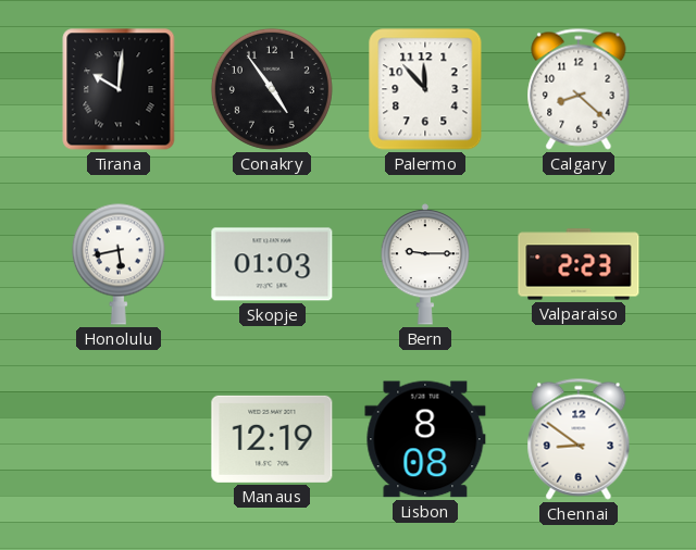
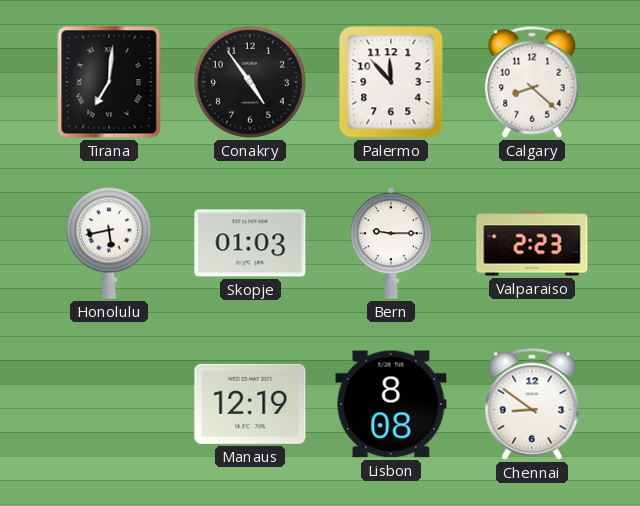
Tirana: 10:01 -> 7:01 (109, 82)
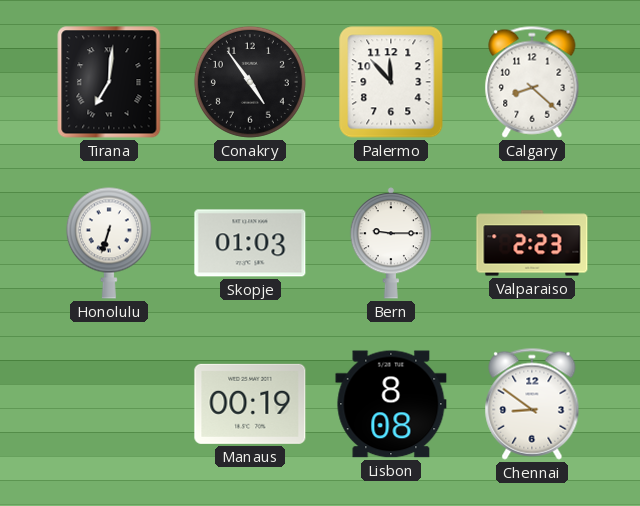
Honolulu: 5:43 -> 6:33 (109, 243)
Manaus: 12:19 -> 00:19 (250, 404)
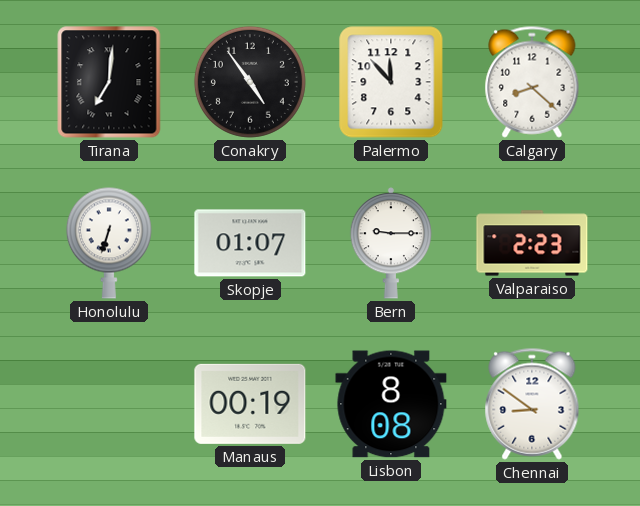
Skopje: 01:03 -> 01:07 (250, 243)
